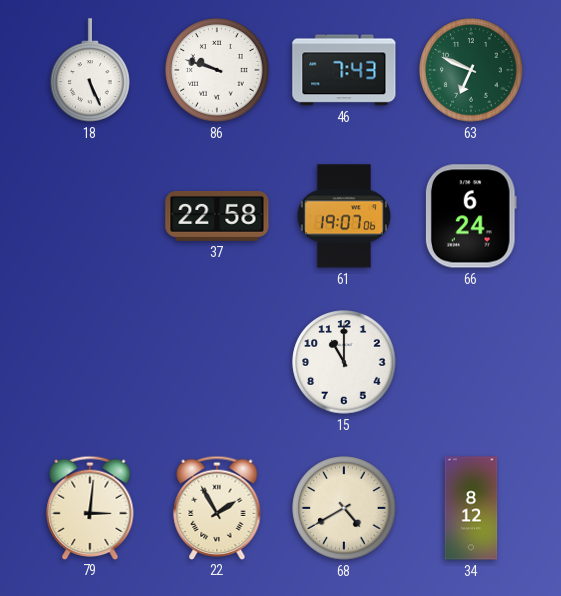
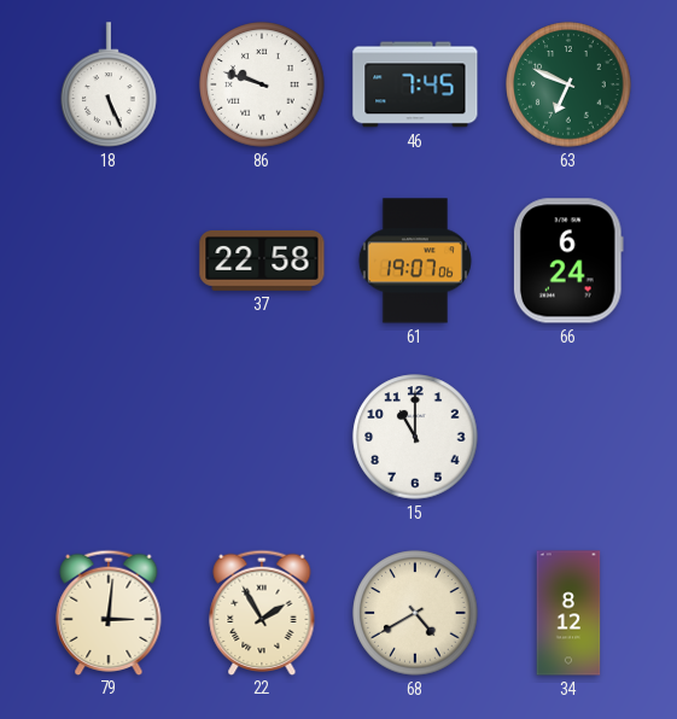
46: 7:43 -> 7:45 (415, 84)
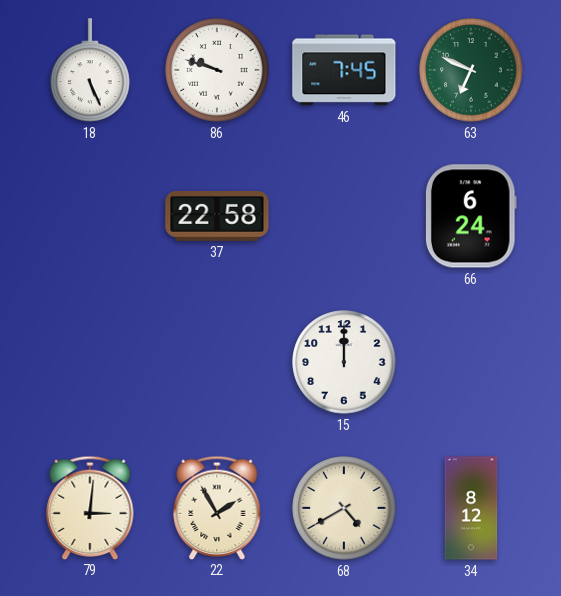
61: 19:07 -> none (415, 261)
15: 11:00 -> 12:00 (344, 362)
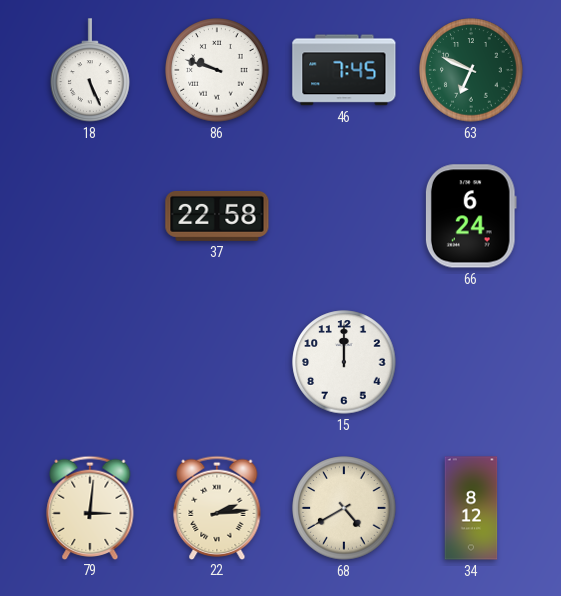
22: 1:55 -> 2:14 (217, 507)
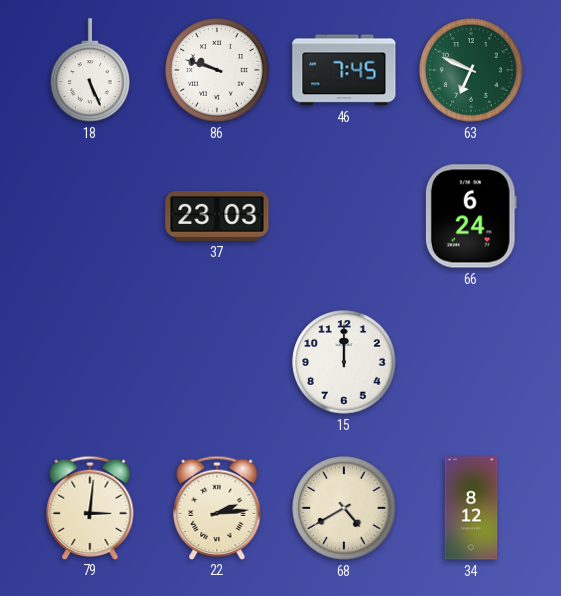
37: 22:58 -> 23:03 (217, 216)
